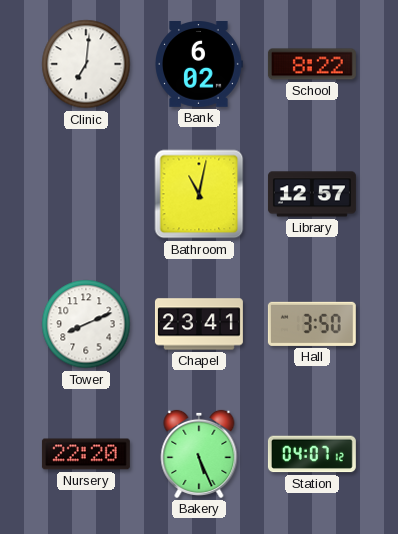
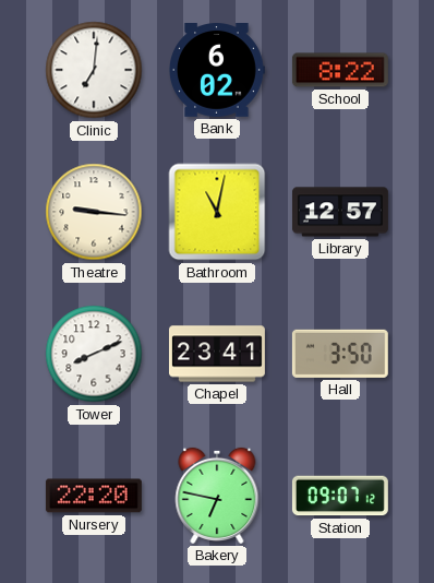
Theatre: none -> 9:16 (94, 212)
Bakery: 5:26 -> 6:47 (217, 496)
Station: 04:07 -> 09:07 (340, 496)
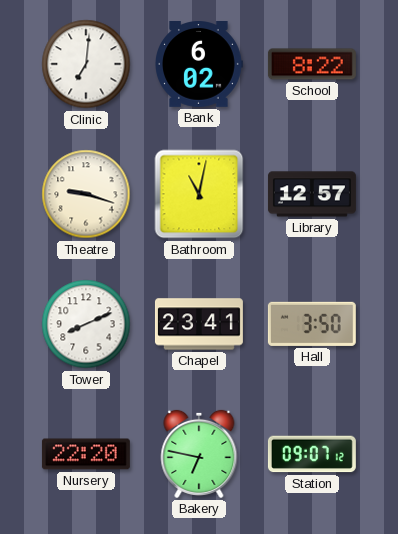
Theatre: 9:16 -> 9:18 (86, 194)
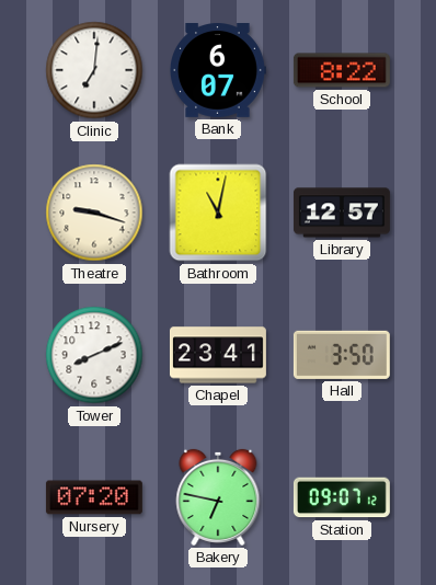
Bank: 6:02 -> 6:07 (218, 71)
Nursery: 22:20 -> 07:20 (94, 497)
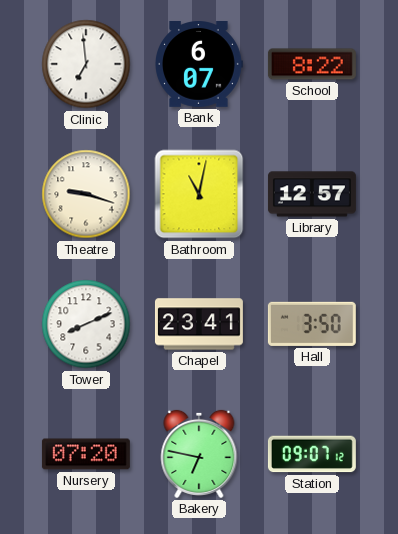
Clinic: 7:01 -> 6:59 (86, 64)
